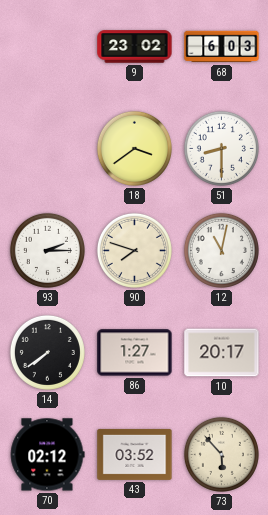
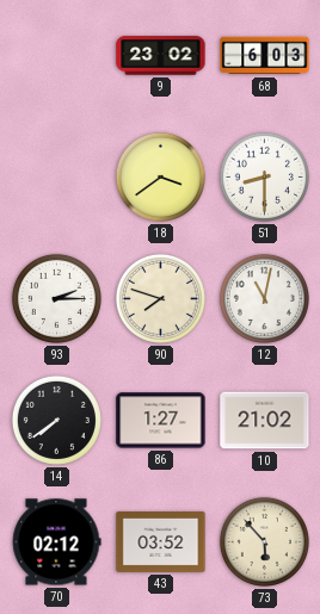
10: 20:17 -> 21:02 (265, 421)
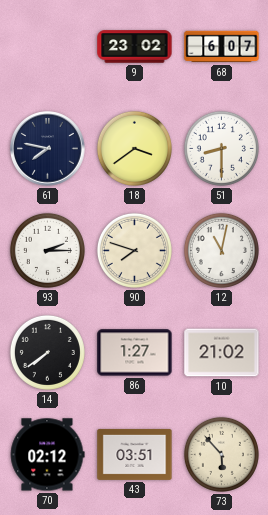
68: 6:03 -> 6:07 (222, 47)
61: none -> 7:47 (48, 149)
43: 03:52 -> 03:51 (135, 454)
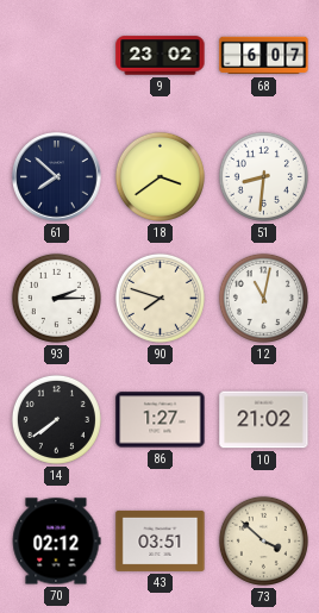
61: 7:47 -> 7:52 (57, 177)
51: 8:30 -> 8:31 (263, 176)
73: 5:53 -> 3:52 (263, 540)
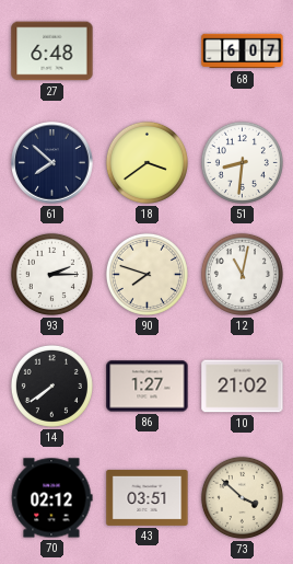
27: none -> 6:48 (52, 51)
9: 23:02 -> none (161, 56)
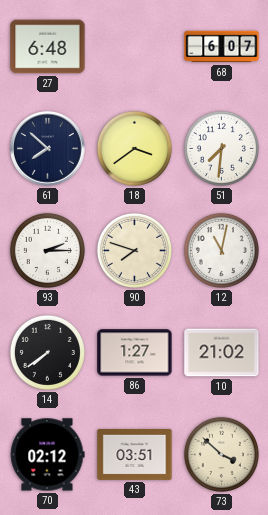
51: 8:31 -> 7:31 (221, 148)
